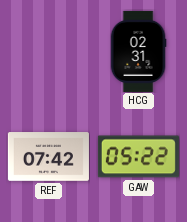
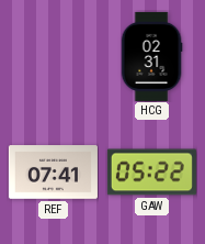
REF: 07:42 -> 07:41 (53, 173)
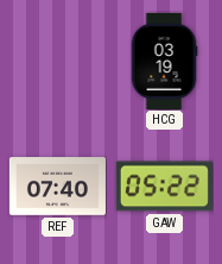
HCG: 02:31 -> 03:19 (164, 61)
REF: 07:41 -> 07:40 (57, 187)
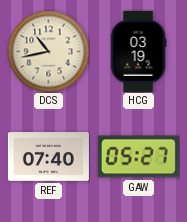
DCS: none -> 10:43 (48, 51)
GAW: 05:22 -> 05:27 (138, 157)
